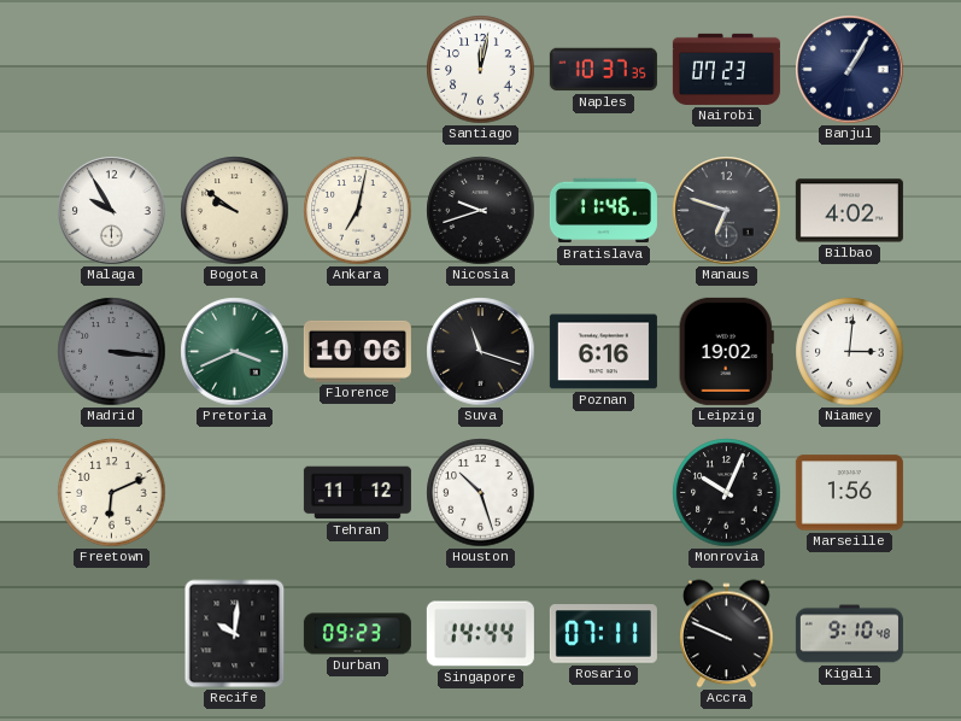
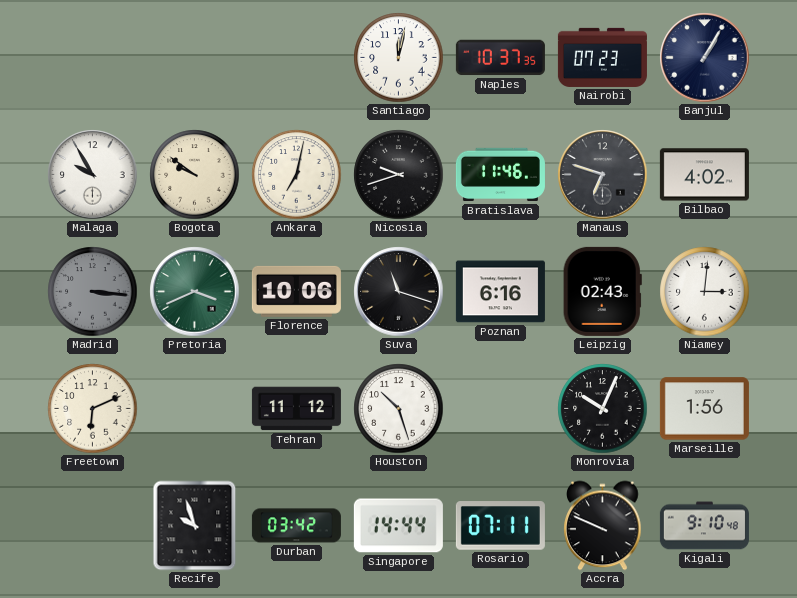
Leipzig: 19:02 -> 02:43 (602, 291)
Recife: 10:01 -> 9:57 (195, 526)
Durban: 09:23 -> 03:42 (296, 526)
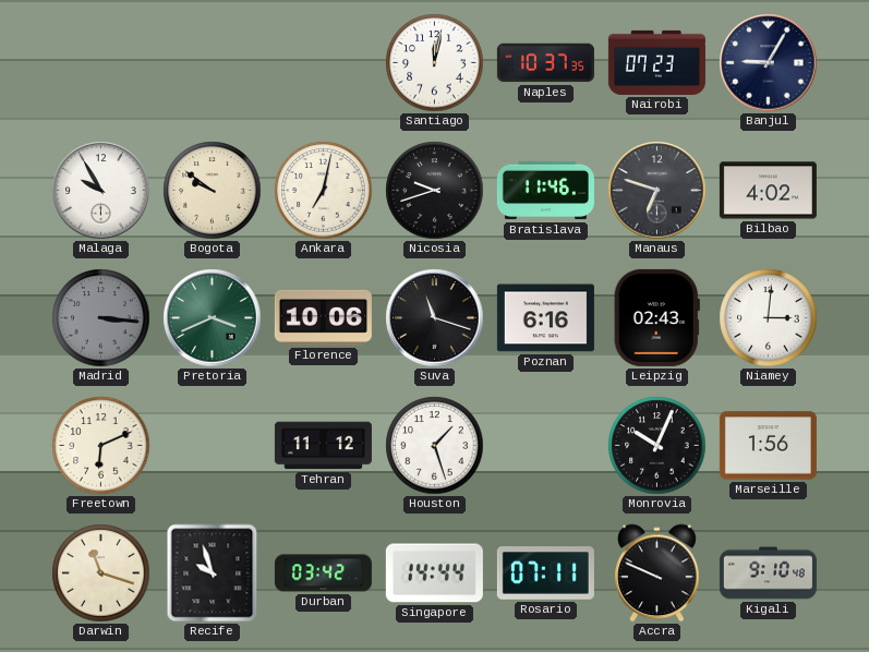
Banjul: 1:05 -> 9:05 (769, 63)
Houston: 10:27 -> 1:27 (435, 446)
Darwin: none -> 11:18 (101, 573)
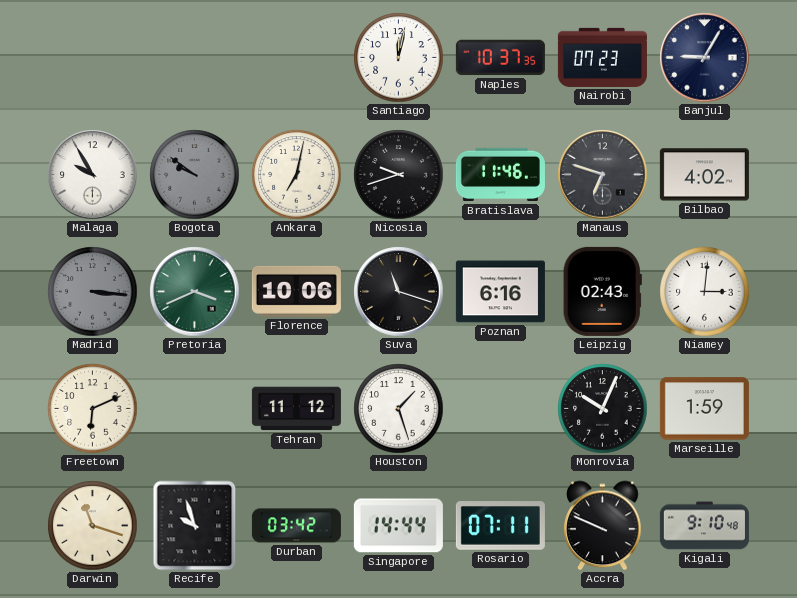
Bogota dial: cream -> grey (195, 175)
Marseille: 1:56 -> 1:59 (704, 409)
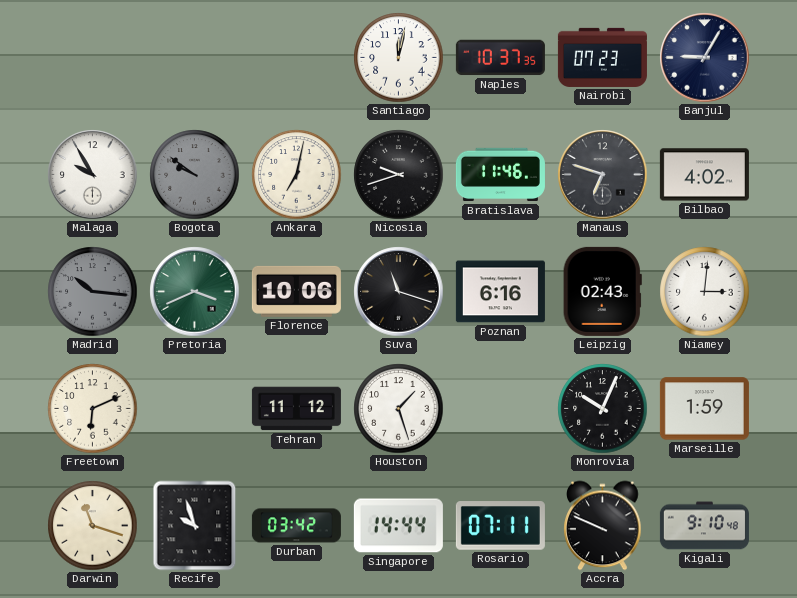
Madrid: 3:16 -> 10:16 (93, 292)
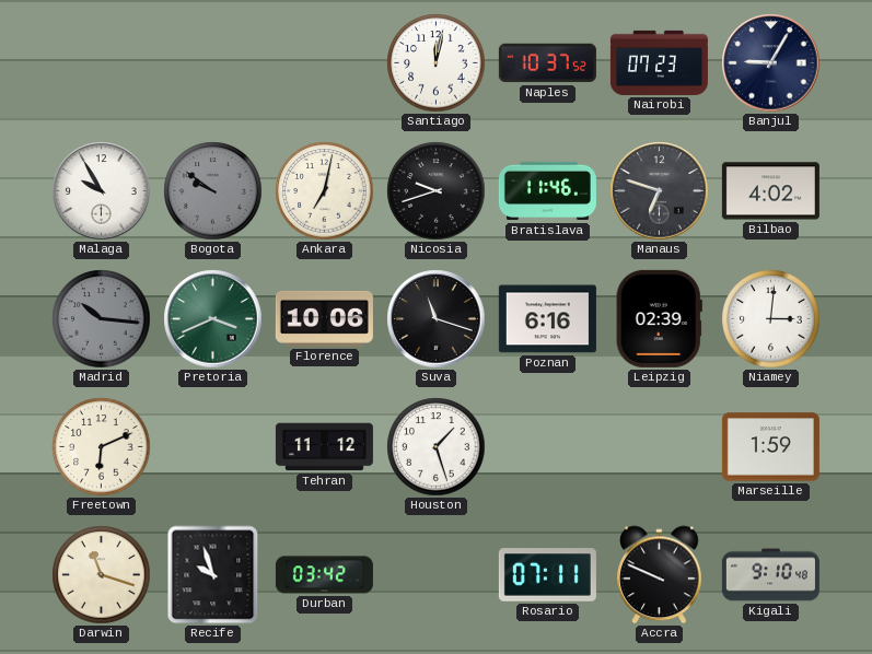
Naples: 10:37:35 -> 10:37:52 (547, 63)
Leipzig: 02:43 -> 02:39 (659, 318)
Monrovia: 10:04 -> none (603, 409)
Singapore: 14:44 -> none (398, 526)
